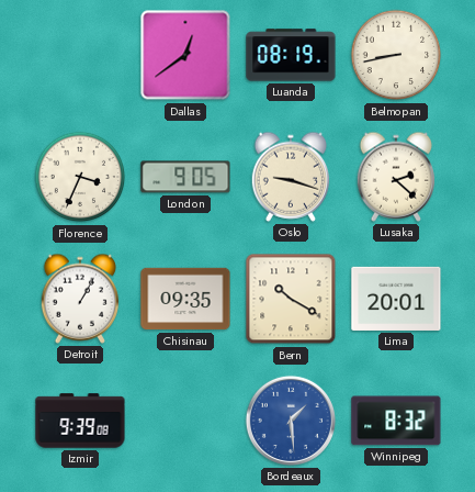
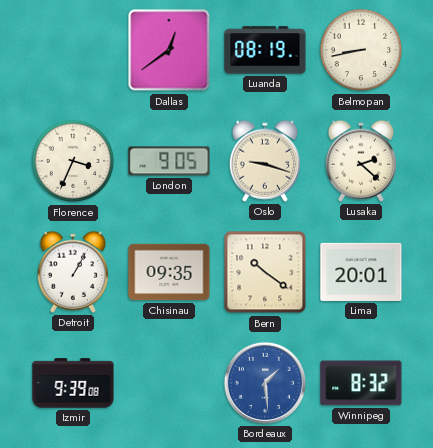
Bern: 10:20 -> 10:21 (265, 272)
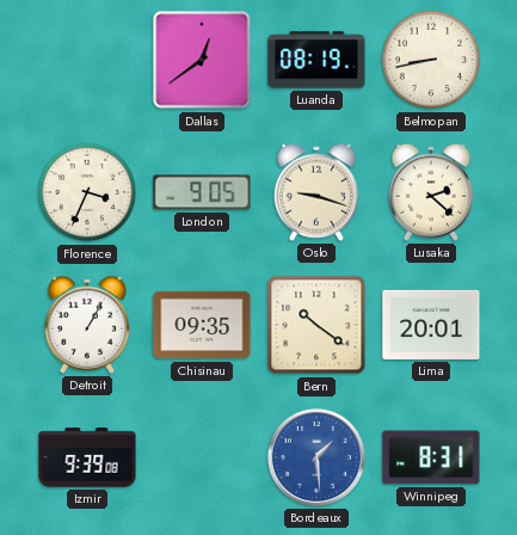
Winnipeg: 8:32 -> 8:31 (431, 457)
